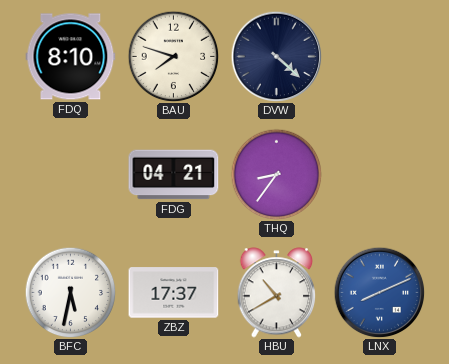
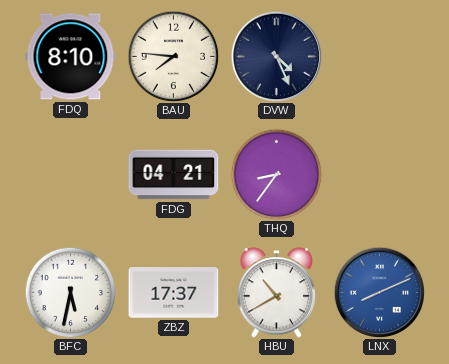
BAU: 7:48 -> 7:46 (173, 56)
DVW: 4:22 -> 4:26 (276, 56)
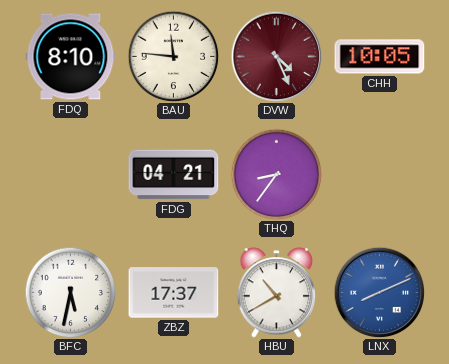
BAU: 7:46 -> 11:46 (173, 56)
DVW dial: navy -> burgundy (276, 56)
CHH: none -> 10:05 (380, 57)
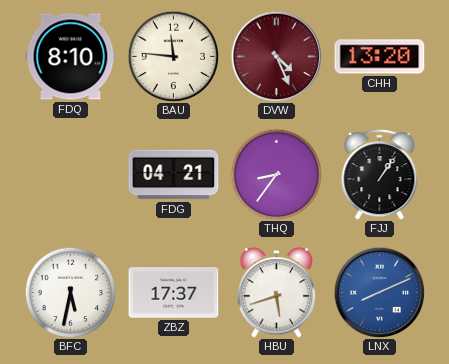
CHH: 10:05 -> 13:20 (380, 57)
FJJ: none -> 1:06 (380, 175)
HBU: 10:40 -> 5:42 (277, 293)
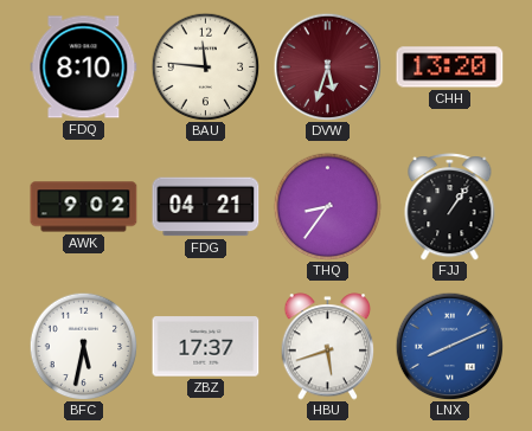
DVW: 4:26 -> 5:33 (327, 66)
AWK: none -> 9:02 (84, 207)
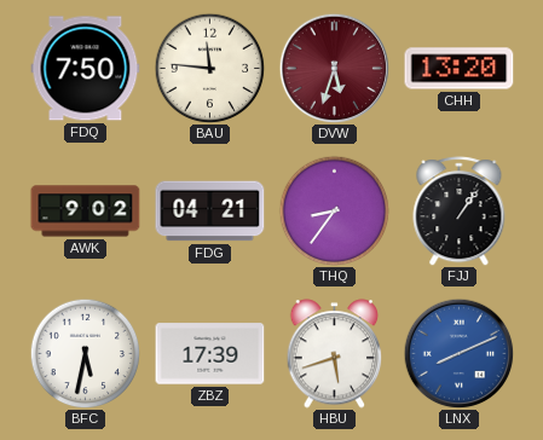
FDQ: 8:10 -> 7:50 (86, 69)
ZBZ: 17:37 -> 17:39 (210, 354)
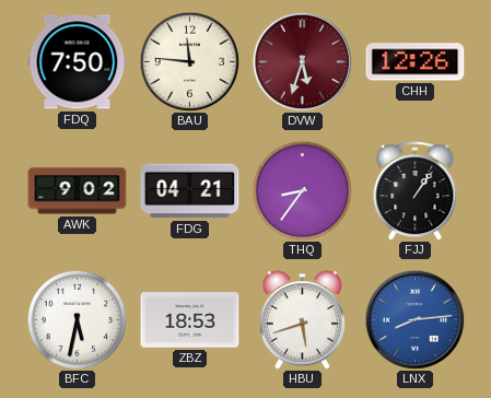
CHH: 13:20 -> 12:26 (416, 62)
ZBZ: 17:39 -> 18:53 (190, 320)
LNX: 8:11 -> 8:14 (414, 319)
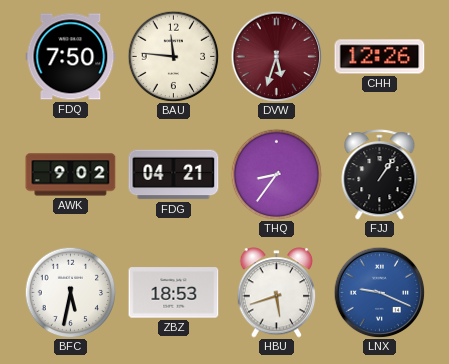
LNX: 8:14 -> 9:19 (379, 292)
